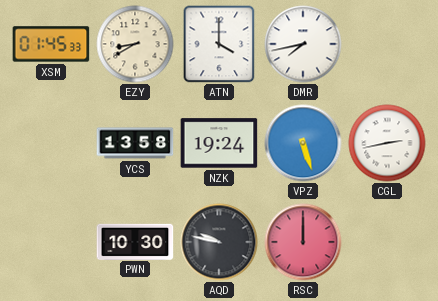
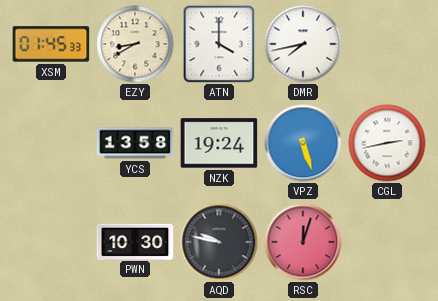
RSC: 12:00 -> 12:03 (303, 242)
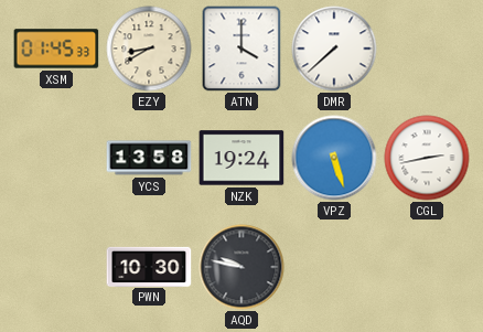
DMR: 7:43 -> 7:38 (334, 49)
RSC: 12:03 -> none (303, 242)
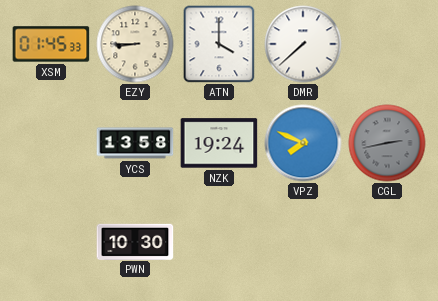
EZY: 8:40 -> 8:45 (135, 44)
VPZ: 5:27 -> 7:49 (303, 143)
CGL dial: white -> grey (387, 143)
AQD: 9:47 -> none (241, 267)
